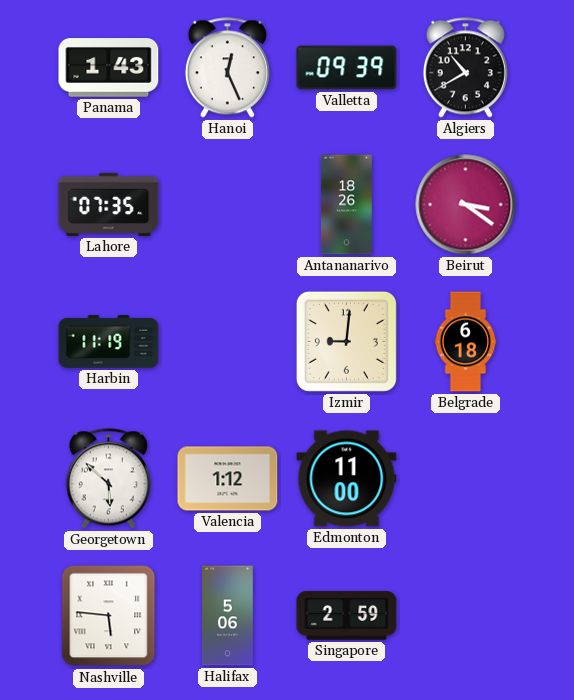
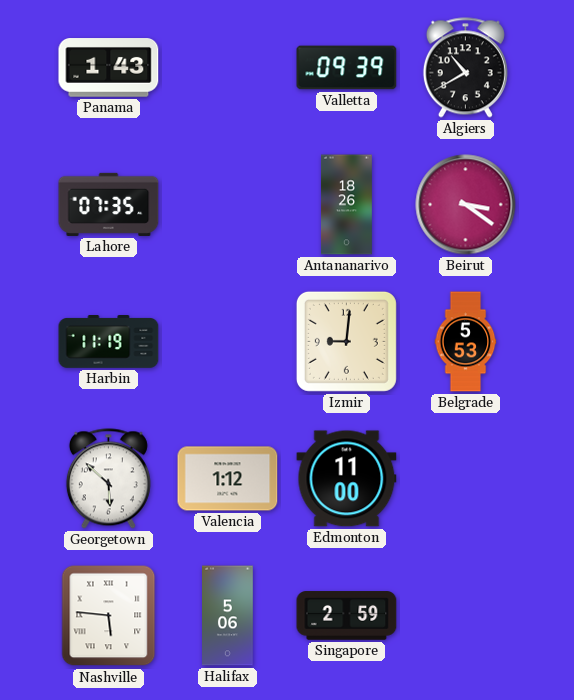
Hanoi: 12:26 -> none (227, 68)
Belgrade: 6:18 -> 5:53 (466, 342)
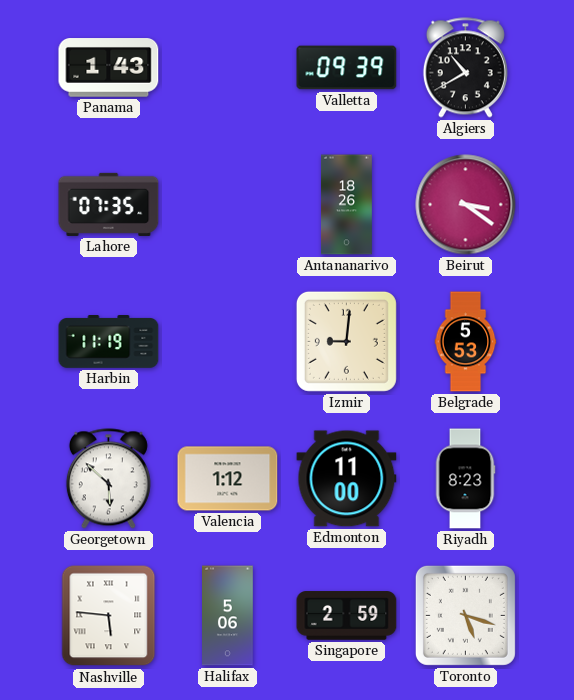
Riyadh: none -> 8:23 (465, 479)
Toronto: none -> 5:18 (465, 615)
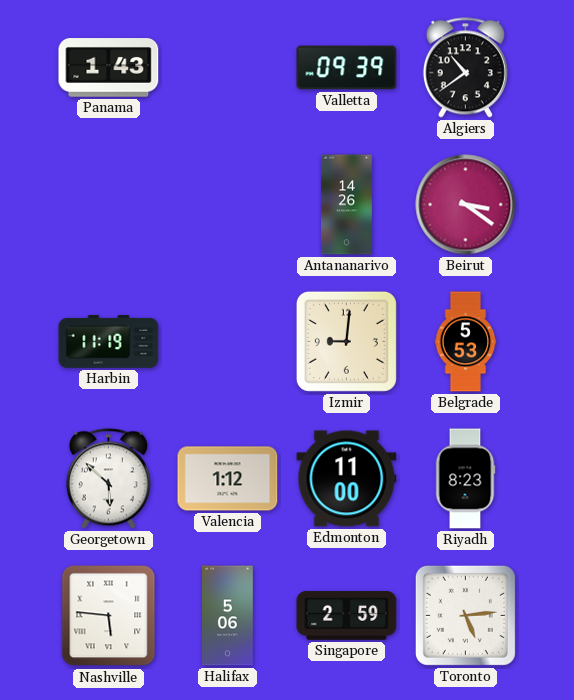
Algiers: 10:40 -> 10:39 (465, 68)
Lahore: 07:35 -> none (109, 204)
Antananarivo: 18:26 -> 14:26 (346, 205)
Toronto: 5:18 -> 5:14 (465, 615)
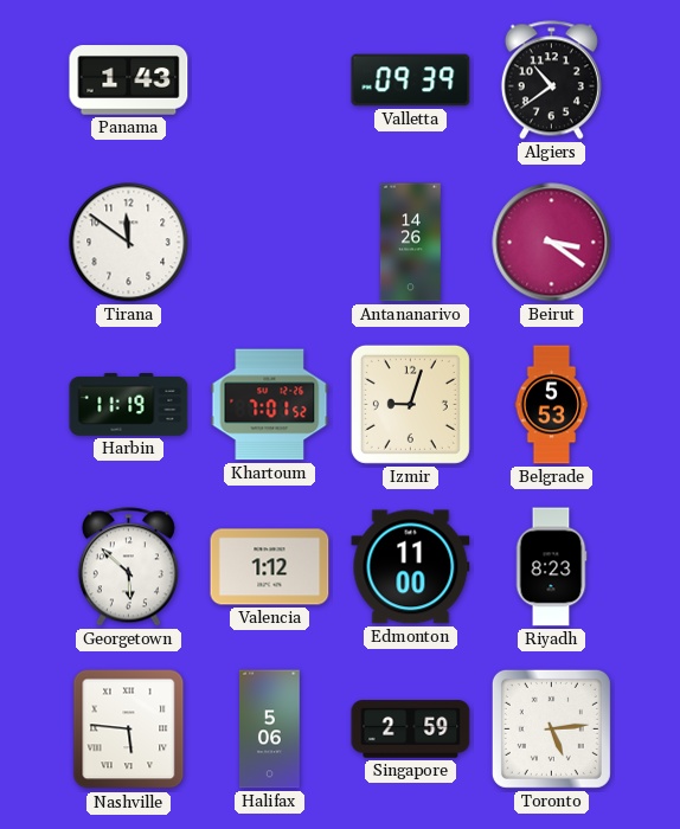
Tirana: none -> 11:51 (129, 243)
Khartoum: none -> 7:01 (270, 405)
Izmir: 9:01 -> 9:03 (410, 404)
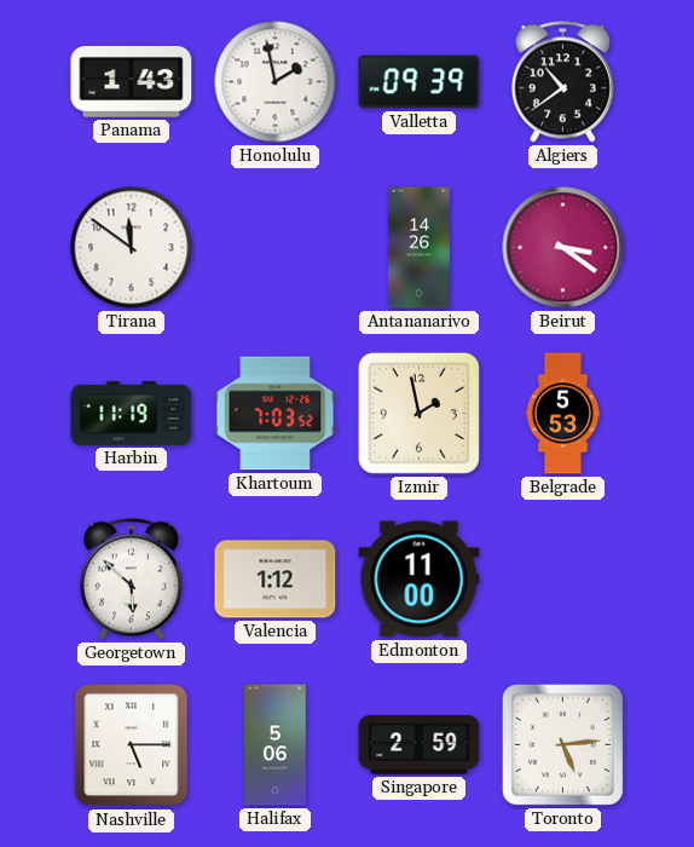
Honolulu: none -> 1:58 (276, 82)
Khartoum: 7:01 -> 7:03 (276, 414)
Izmir: 9:03 -> 1:58 (418, 413)
Riyadh: 8:23 -> none (551, 567)
Nashville: 5:46 -> 5:15 (132, 745)
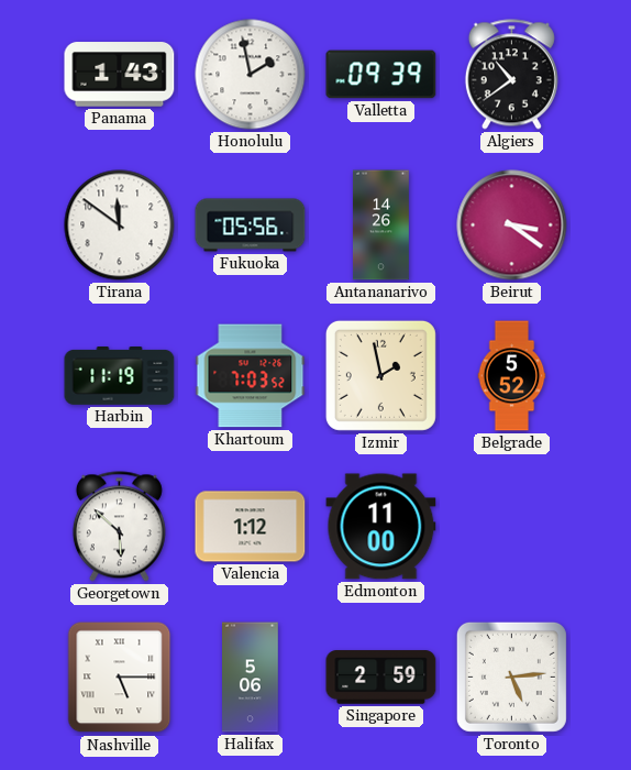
Fukuoka: none -> 05:56 (251, 226)
Belgrade: 5:53 -> 5:52 (512, 376)
